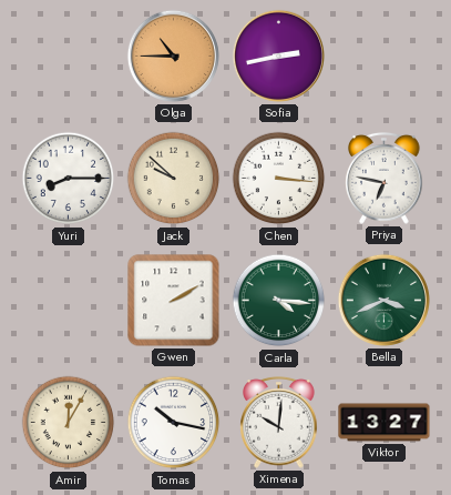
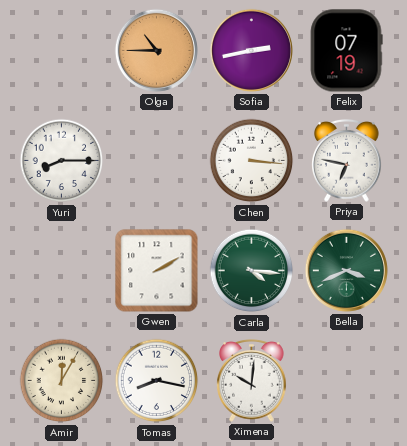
Felix: none -> 07:19 (346, 51)
Jack: 9:52 -> none (174, 179)
Tomas: 10:17 -> 8:17 (157, 381)
Viktor: 13:27 -> none (385, 423)
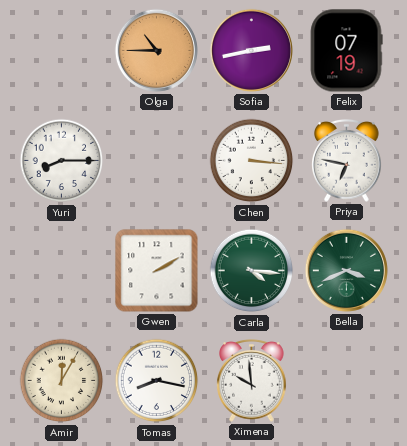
Ximena: 10:01 -> 9:59 (252, 381)
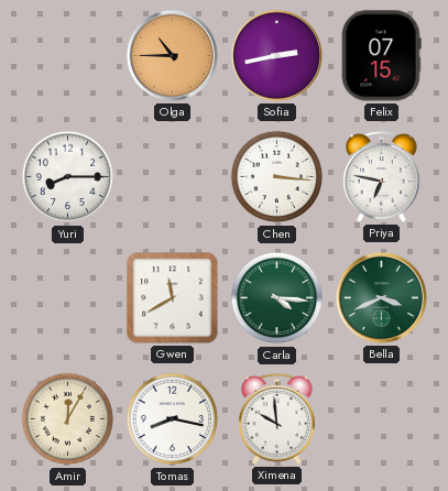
Felix: 07:19 -> 07:15 (381, 56)
Gwen: 2:10 -> 11:40 (173, 298)
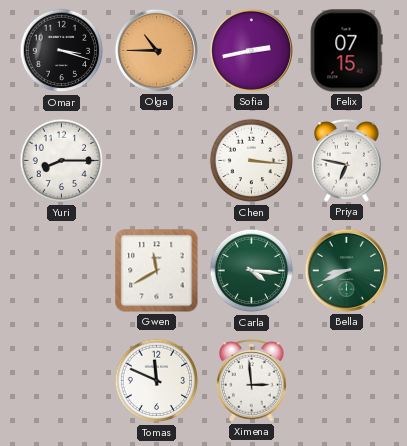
Omar: none -> 3:18 (62, 51)
Bella: 3:41 -> 8:41 (346, 270)
Amir: 12:05 -> none (68, 419)
Tomas: 8:17 -> 11:49 (157, 381)
Ximena: 9:59 -> 2:59 (252, 381)
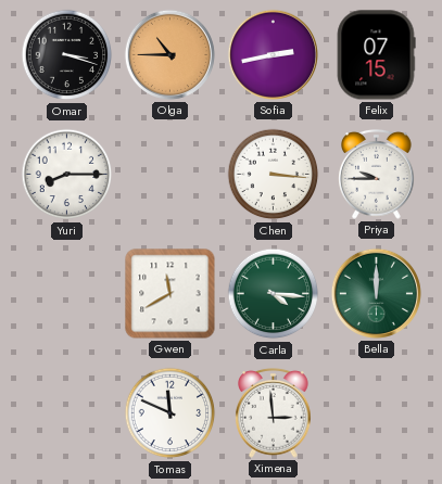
Priya: 6:47 -> 9:45 (377, 175)
Bella: 8:41 -> 12:00 (376, 293)
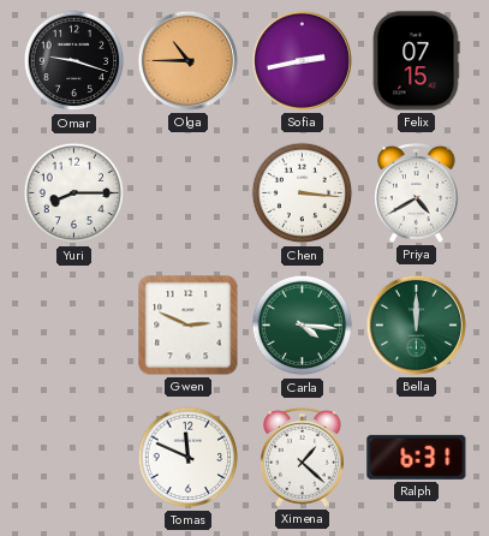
Omar: 3:18 -> 9:18 (74, 61)
Priya: 9:45 -> 4:40 (417, 193)
Gwen: 11:40 -> 2:49 (189, 326)
Ximena: 2:59 -> 1:22 (303, 458)
Ralph: none -> 6:31 (417, 457)
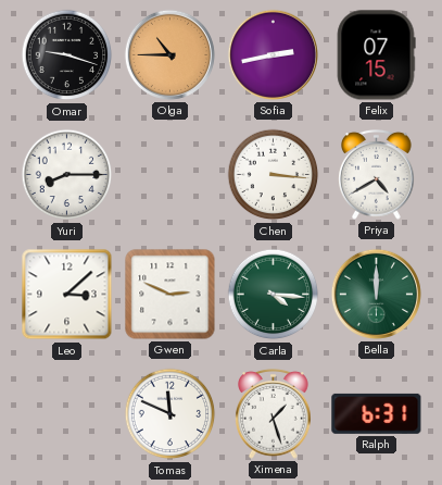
Leo: none -> 3:08 (67, 295)
Ximena: 1:22 -> 1:27 (274, 414)
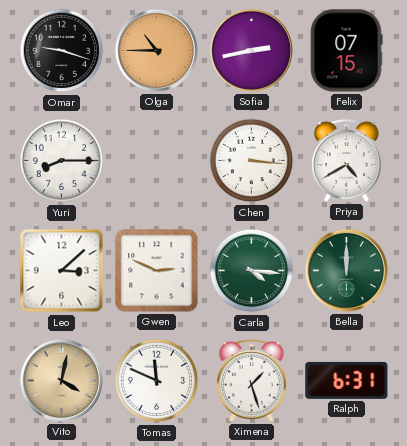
Vito: none -> 4:02 (61, 380)
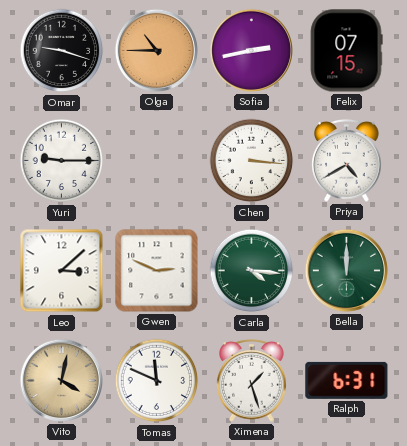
Yuri: 8:15 -> 9:15 (62, 161)
